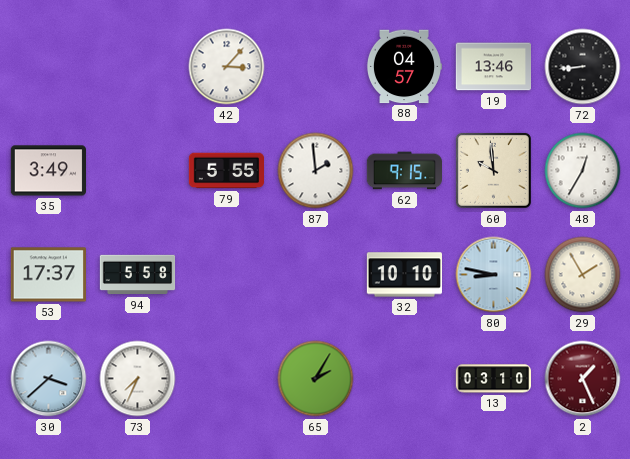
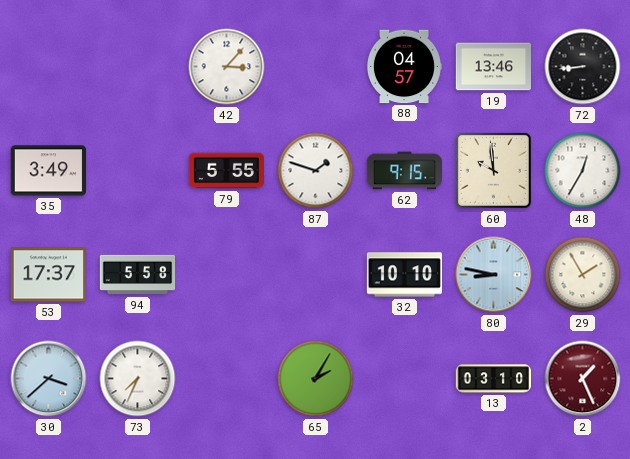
87: 1:59 -> 1:48 (316, 171)
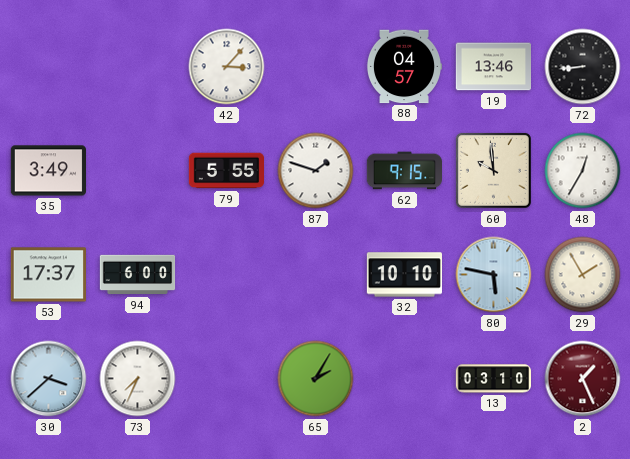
94: 5:58 -> 6:00 (138, 275)
80: 8:47 -> 5:47 (494, 275)
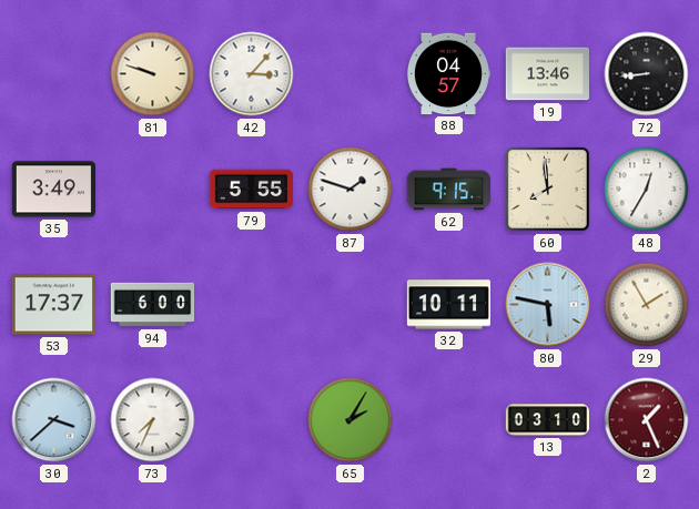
81: none -> 9:48 (153, 74)
60: 9:59 -> 7:59 (547, 189)
32: 10:10 -> 10:11 (448, 305)
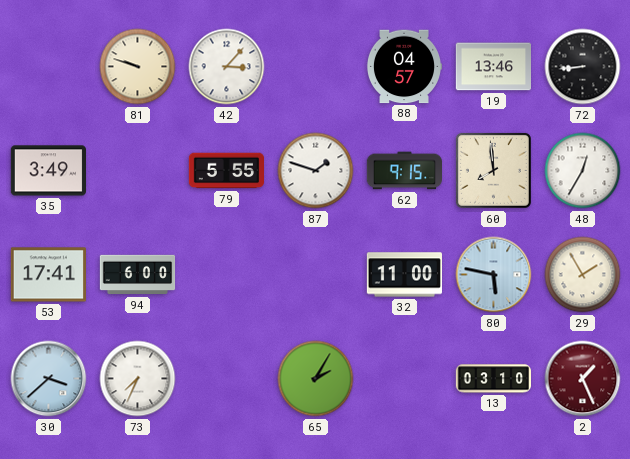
53: 17:37 -> 17:41 (48, 275)
32: 10:11 -> 11:00 (404, 275)
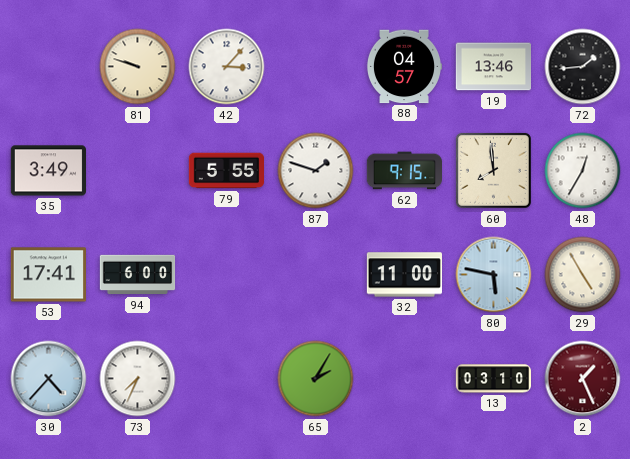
72: 8:44 -> 1:44 (583, 67)
29: 1:55 -> 4:55 (583, 275)
30: 3:38 -> 4:37 (49, 379)
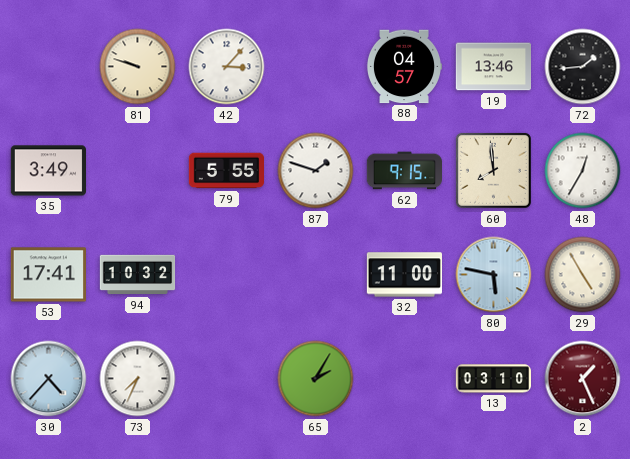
94: 6:00 -> 10:32 (138, 275)
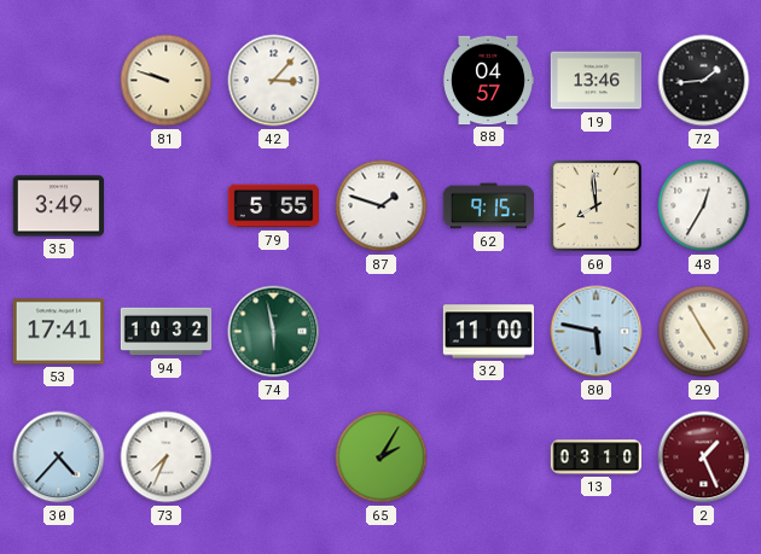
74: none -> 5:58 (274, 332)
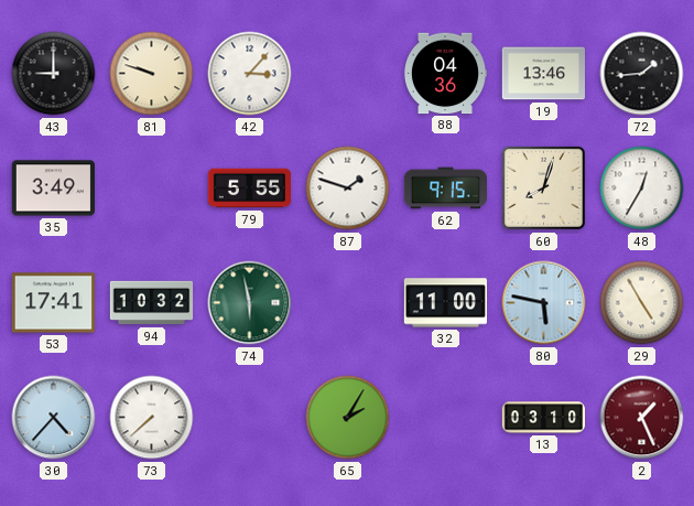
43: none -> 9:00 (54, 74)
88: 04:57 -> 04:36 (444, 74)
60: 7:59 -> 8:03 (543, 187)
73: 7:34 -> 7:38 (152, 418)
